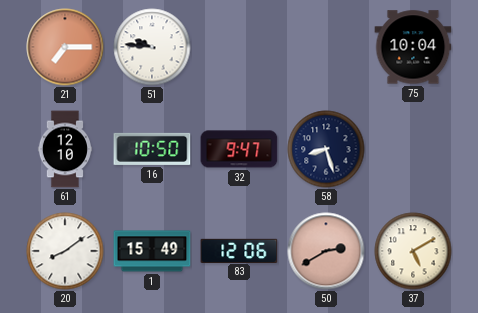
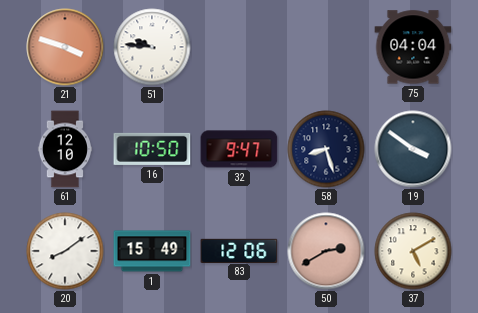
21: 7:15 -> 3:48 (65, 47)
75: 10:04 -> 04:04 (413, 47)
19: none -> 3:51 (413, 149)
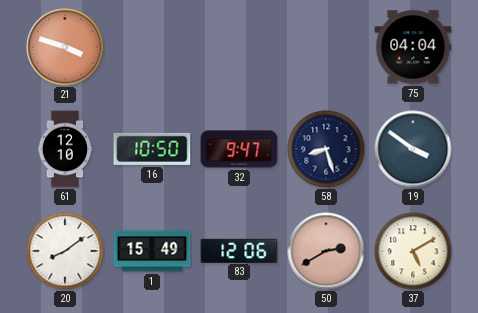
51: 9:46 -> none (152, 47)
